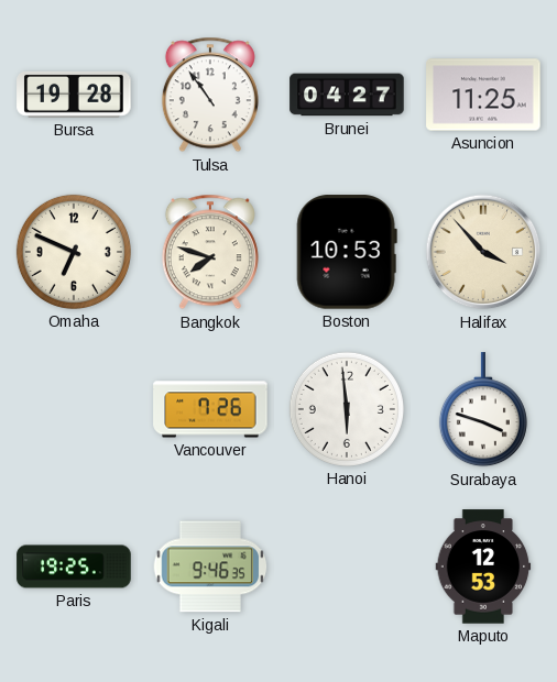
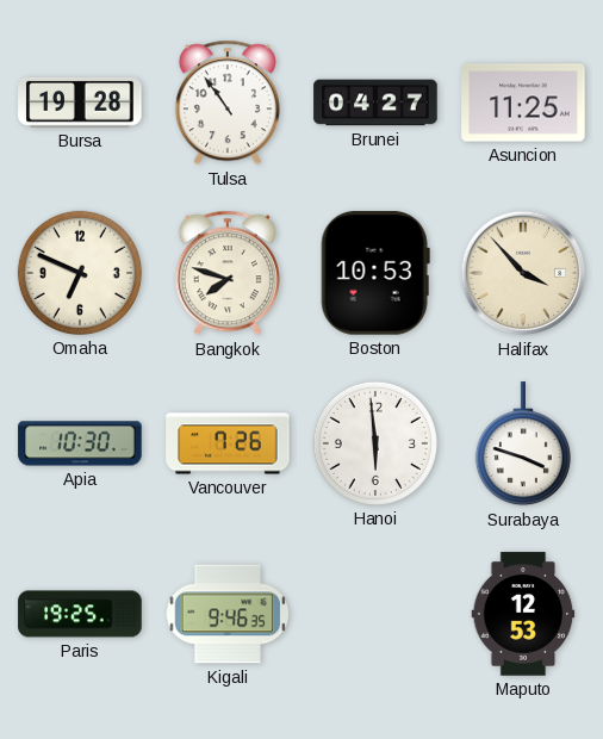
Apia: none -> 10:30 (80, 443)
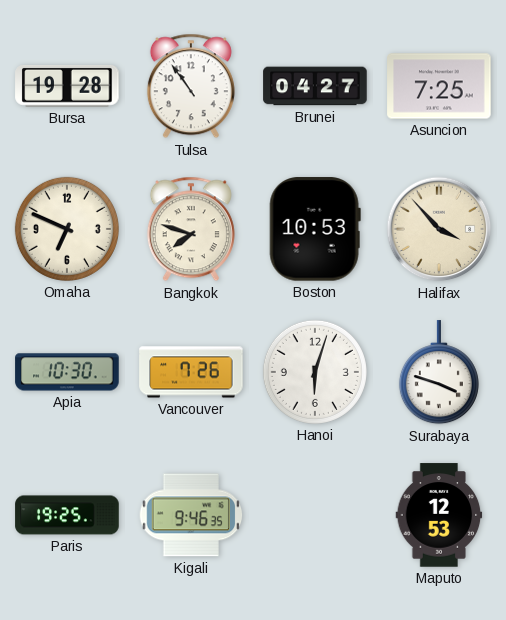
Asuncion: 11:25 -> 7:25 (439, 86)
Hanoi: 5:59 -> 6:03 (315, 372)
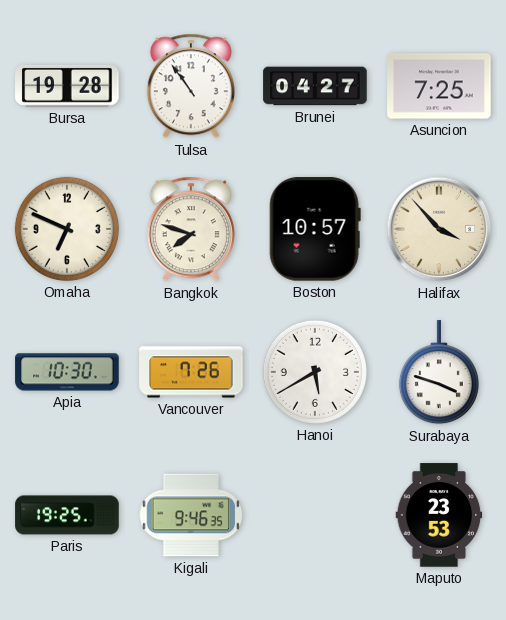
Boston: 10:53 -> 10:57 (315, 229)
Hanoi: 6:03 -> 5:40 (315, 372)
Maputo: 12:53 -> 23:53 (439, 515)
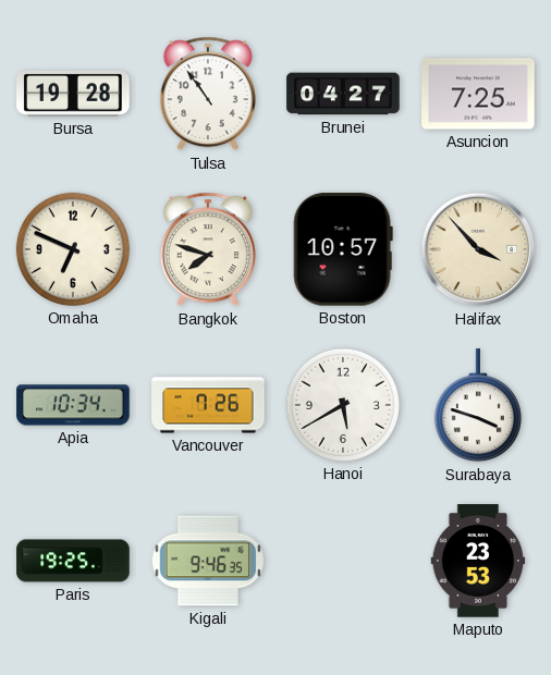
Apia: 10:30 -> 10:34 (73, 405)
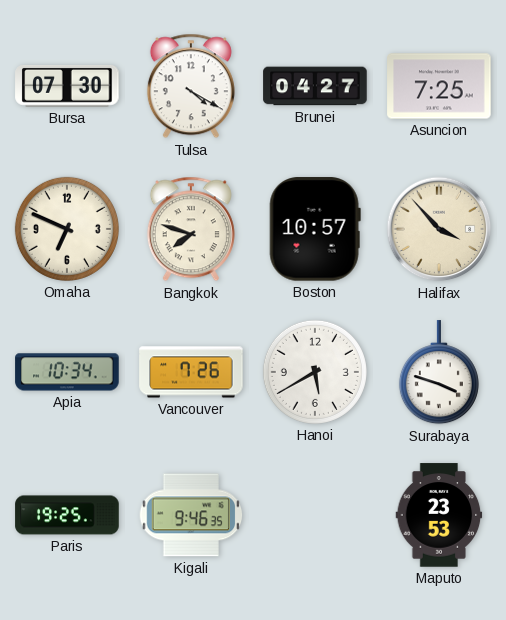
Bursa: 19:28 -> 07:30 (67, 86)
Tulsa: 10:54 -> 4:20 (191, 86)
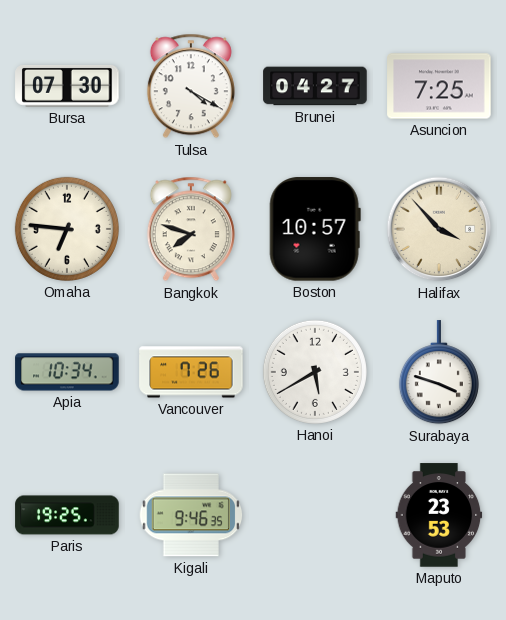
Omaha: 6:49 -> 6:46 (67, 229)
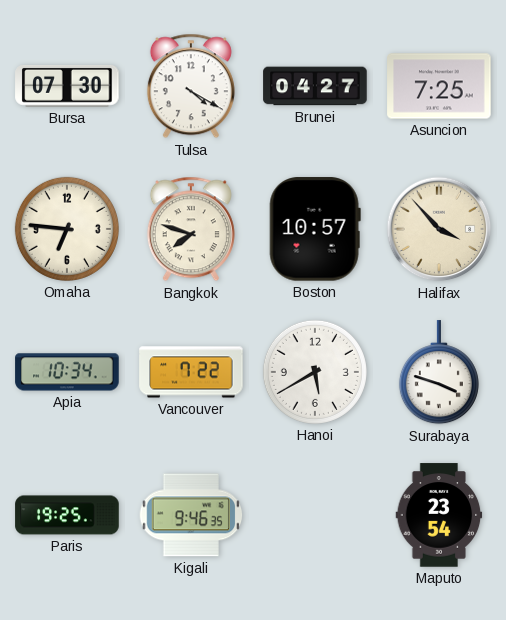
Vancouver: 7:26 -> 7:22 (191, 372)
Maputo: 23:53 -> 23:54 (439, 515)
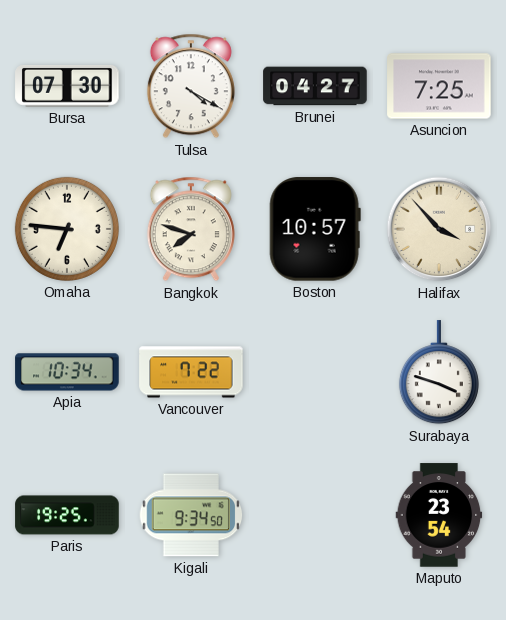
Hanoi: 5:40 -> none (315, 372)
Kigali: 9:46 -> 9:34 (191, 515)
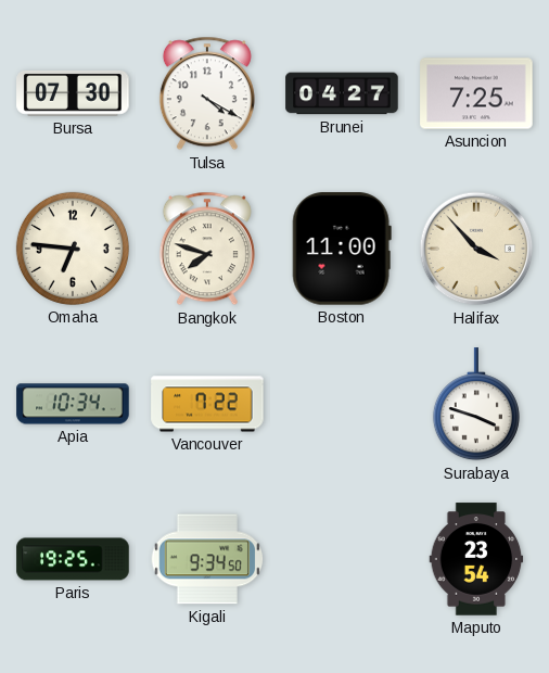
Boston: 10:57 -> 11:00 (342, 249)
